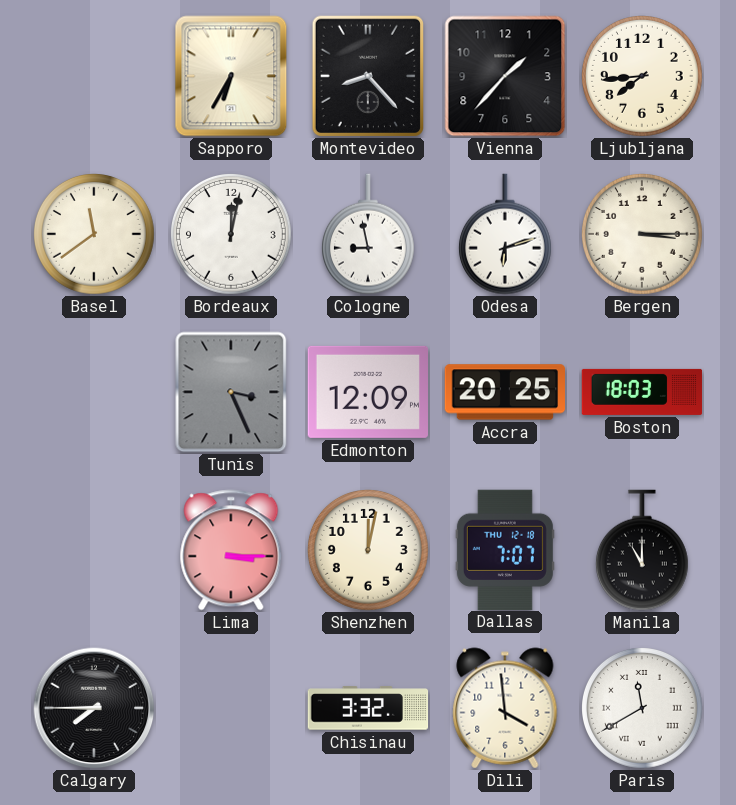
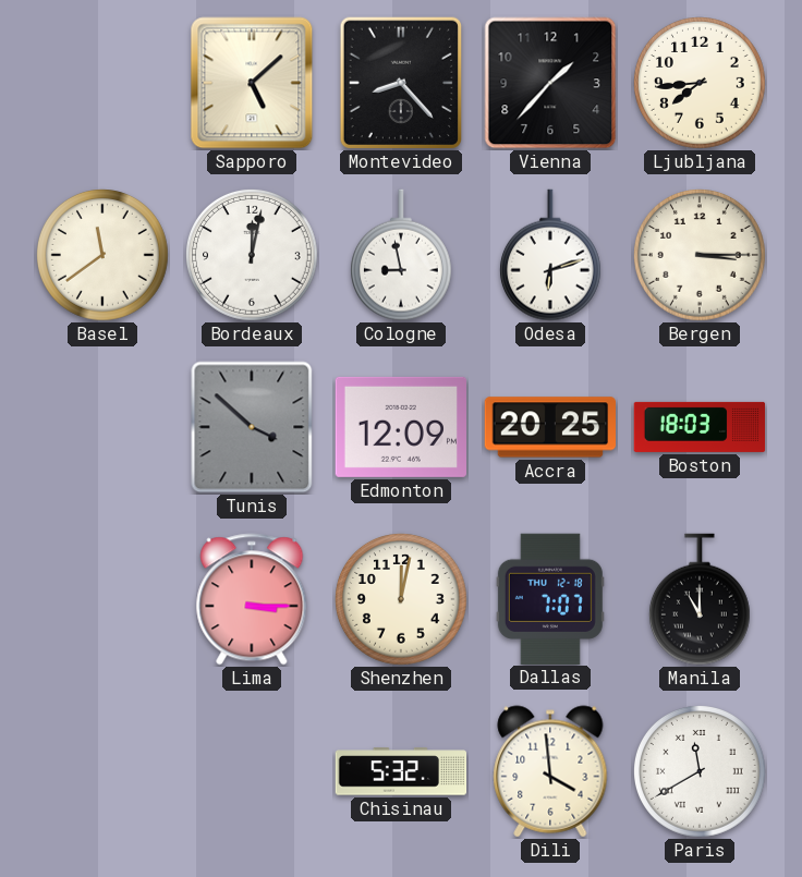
Sapporo: 6:35 -> 5:08 (252, 83)
Tunis: 3:26 -> 3:52 (252, 427)
Calgary: 7:45 -> none (94, 708)
Chisinau: 3:32 -> 5:32 (401, 771)
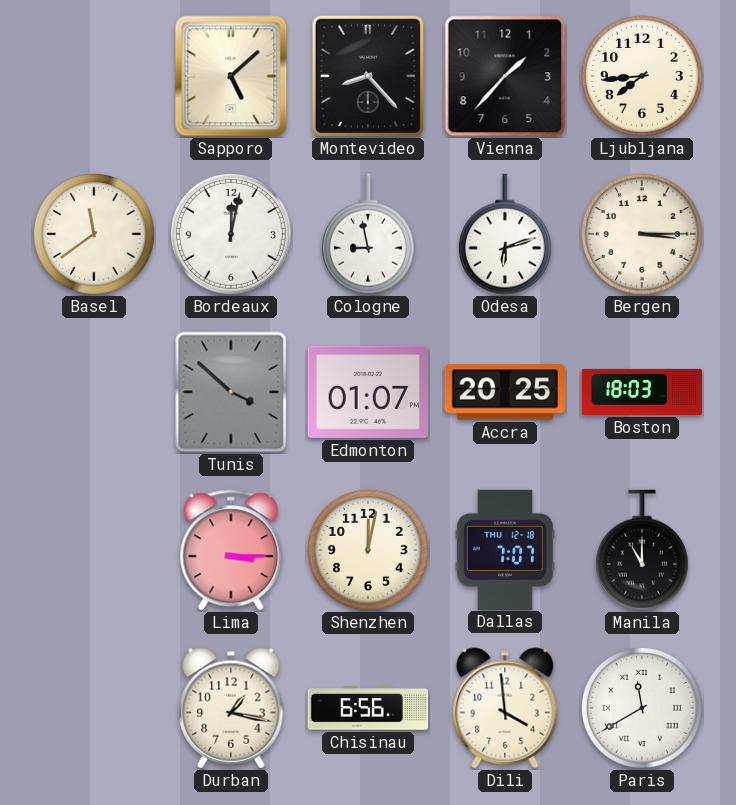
Edmonton: 12:09 -> 01:07 (367, 392)
Durban: none -> 1:17 (231, 708)
Chisinau: 5:32 -> 6:56 (368, 708)
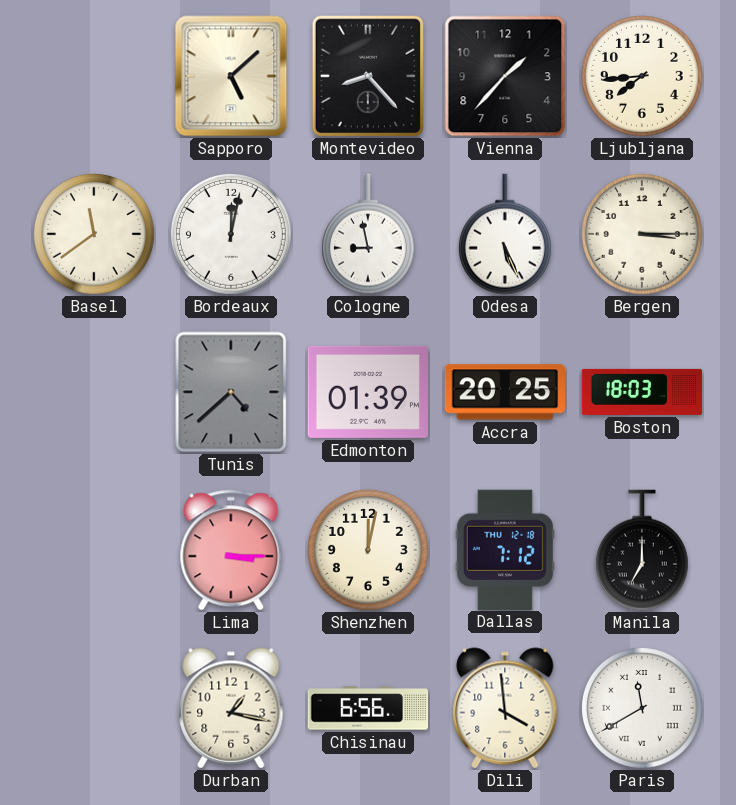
Odesa: 6:12 -> 5:26 (505, 234)
Tunis: 3:52 -> 4:38 (231, 392)
Edmonton: 01:07 -> 01:39 (367, 392)
Dallas: 7:07 -> 7:12 (505, 549)
Manila: 11:00 -> 7:00 (642, 550)
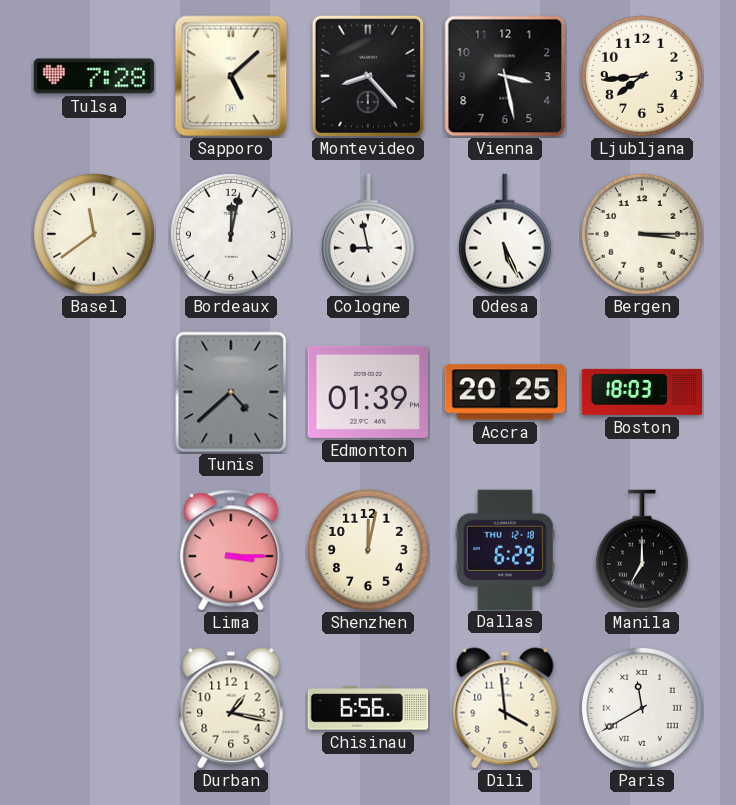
Tulsa: none -> 7:28 (94, 76)
Vienna: 1:37 -> 3:28 (505, 76)
Dallas: 7:12 -> 6:29 (505, 549)
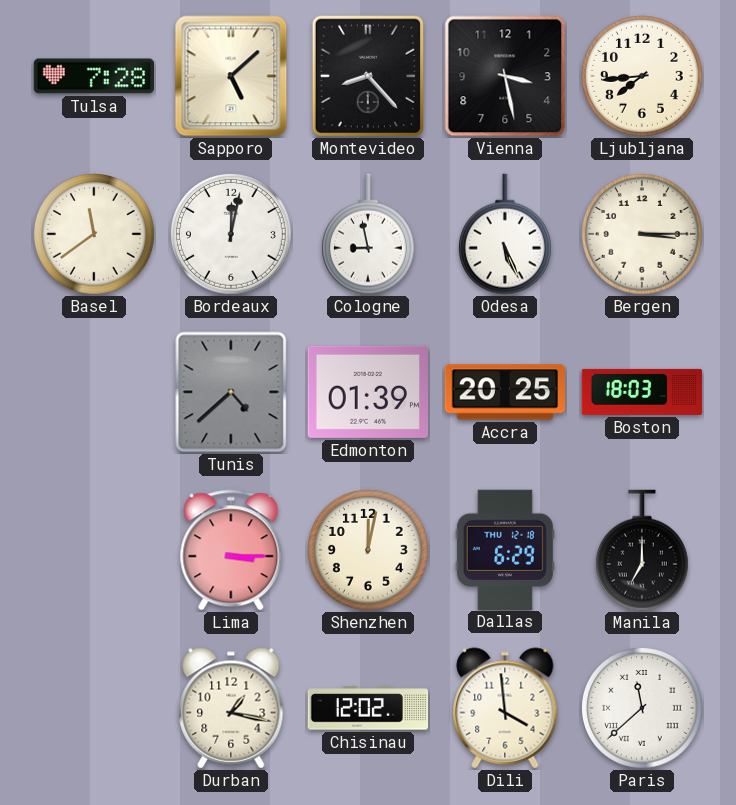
Chisinau: 6:56 -> 12:02 (368, 708)
Paris: 11:40 -> 11:38 (643, 709)
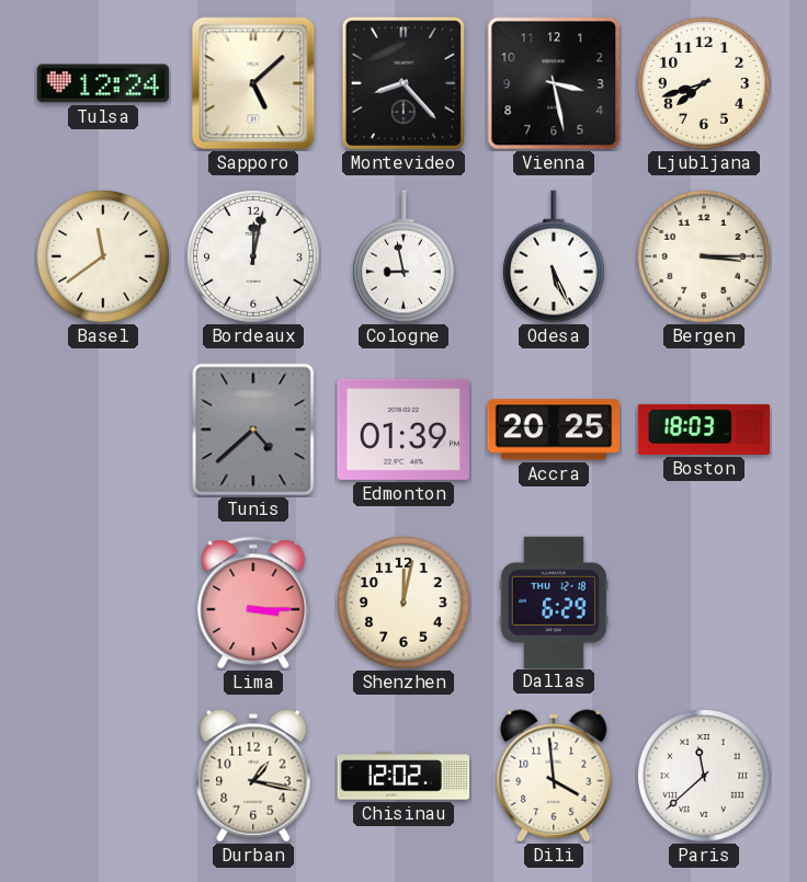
Tulsa: 7:28 -> 12:24 (103, 83)
Ljubljana: 7:44 -> 7:42 (705, 84)
Manila: 7:00 -> none (642, 550)
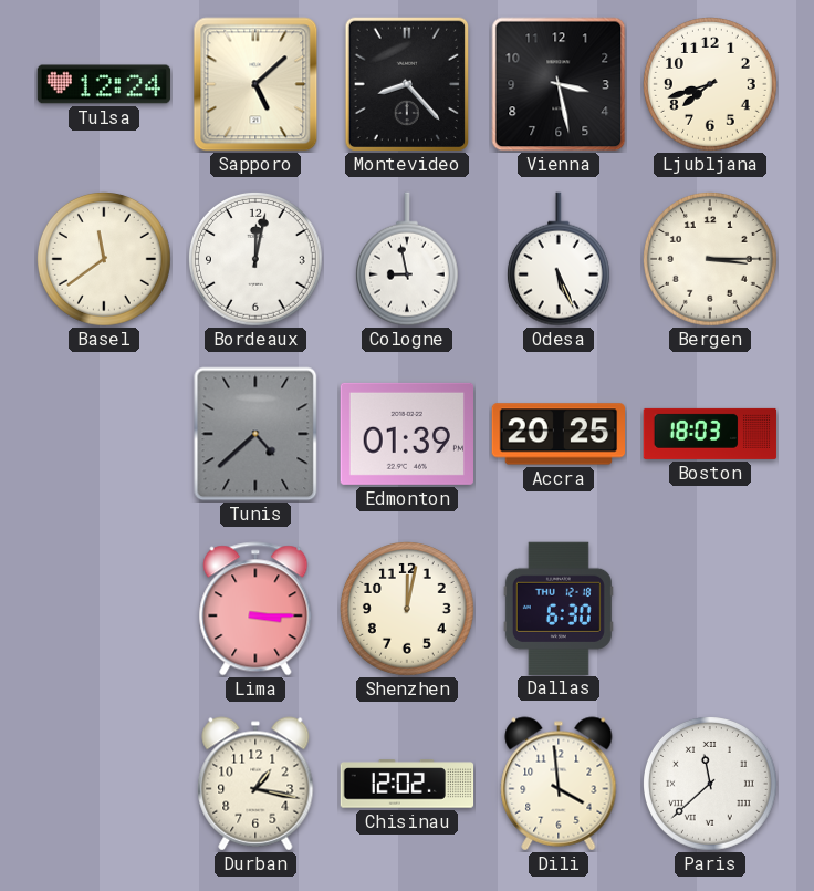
Dallas: 6:29 -> 6:30 (559, 608)
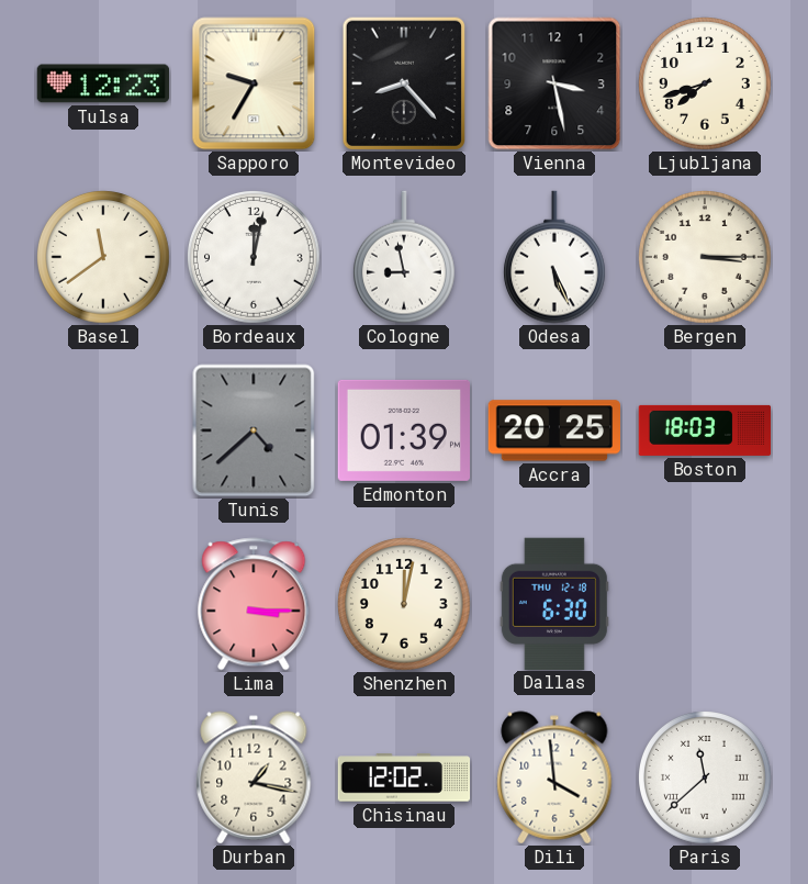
Tulsa: 12:24 -> 12:23 (103, 83)
Sapporo: 5:08 -> 9:35 (254, 83)
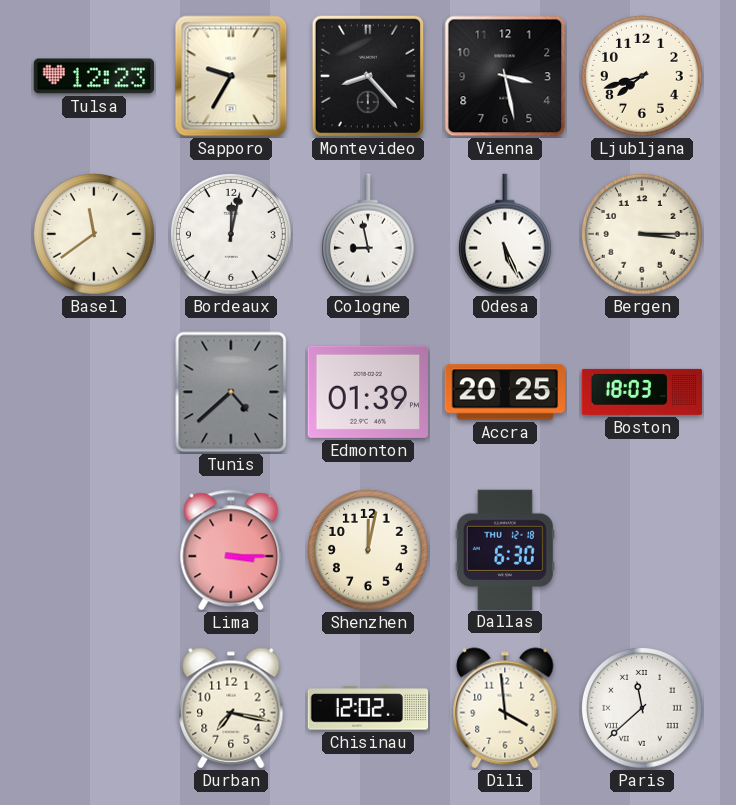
Durban: 1:17 -> 7:17 (231, 708)
